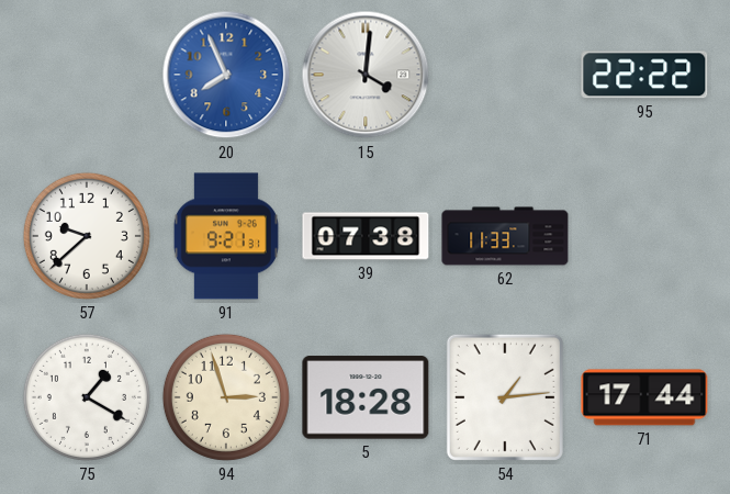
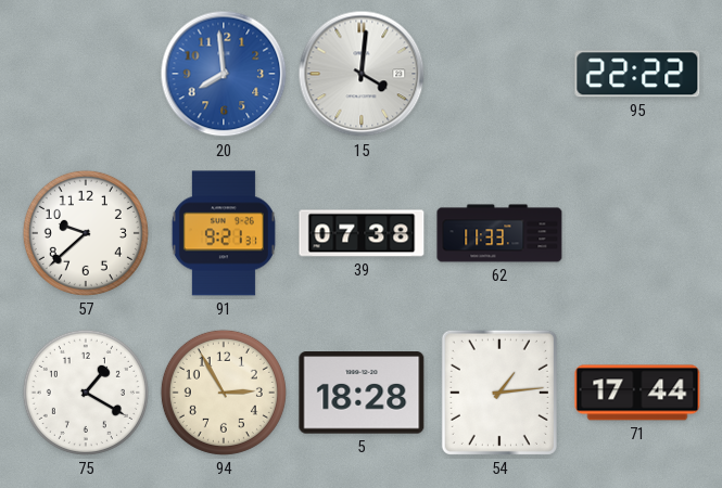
20: 7:56 -> 7:59 (224, 74)
94: 2:57 -> 2:55 (224, 393)
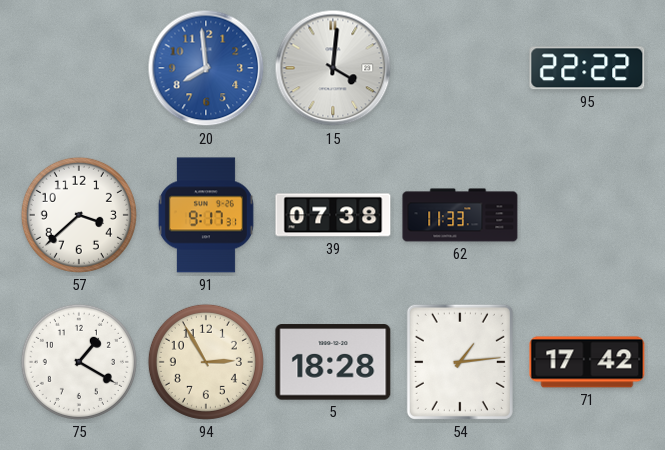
57: 9:38 -> 3:38 (79, 215)
91: 9:21 -> 9:17 (206, 215)
71: 17:44 -> 17:42 (587, 362)
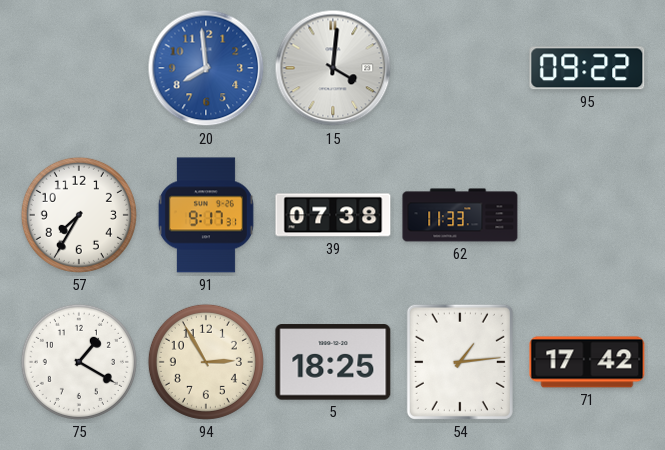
95: 22:22 -> 09:22 (587, 68)
57: 3:38 -> 7:35 (79, 215)
5: 18:28 -> 18:25 (333, 362)
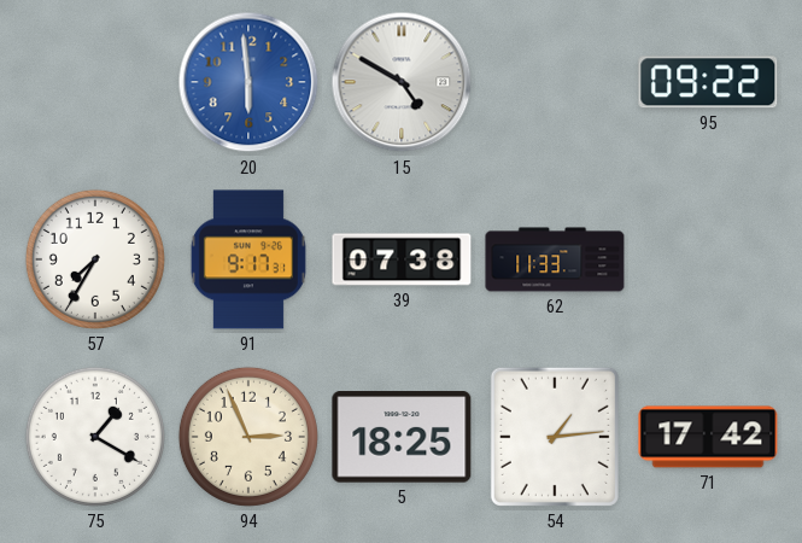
20: 7:59 -> 5:59 (248, 82)
15: 4:01 -> 4:50 (402, 82)
94: 2:55 -> 2:56 (248, 437)
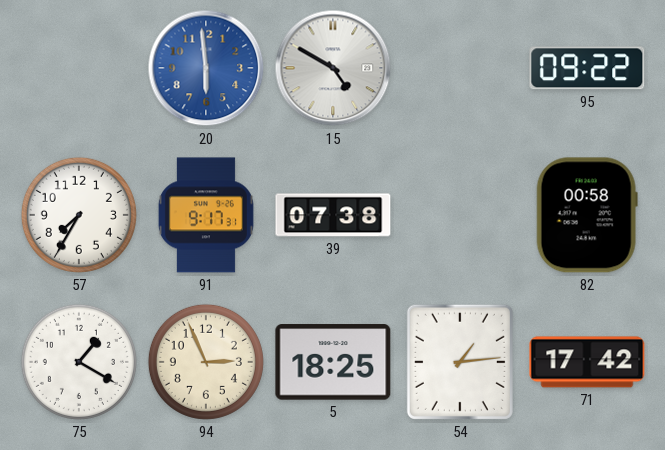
62: 11:33 -> none (555, 259)
82: none -> 00:58 (587, 215)
